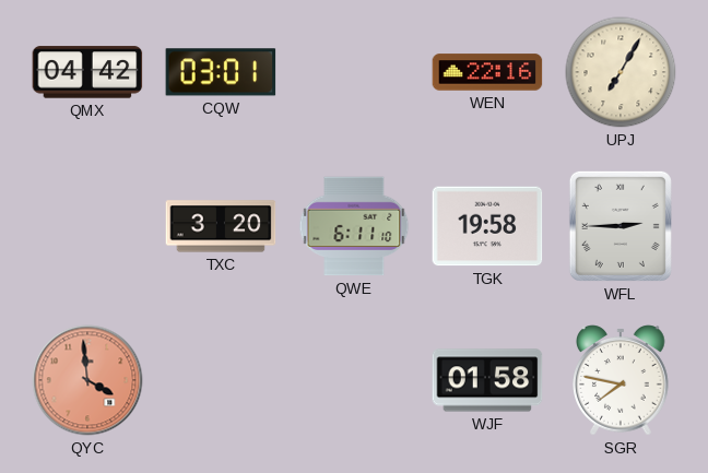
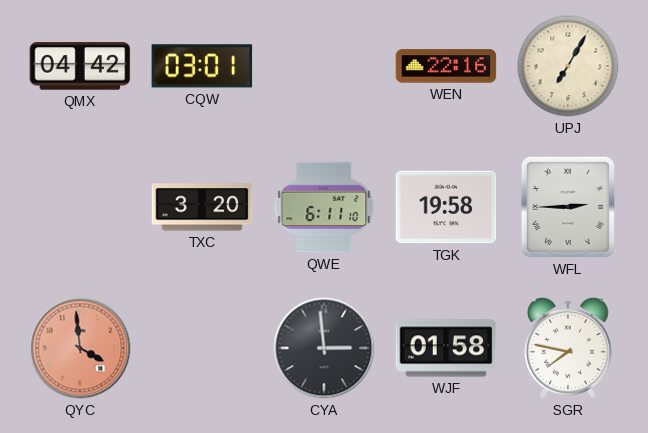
CYA: none -> 2:59 (324, 348)
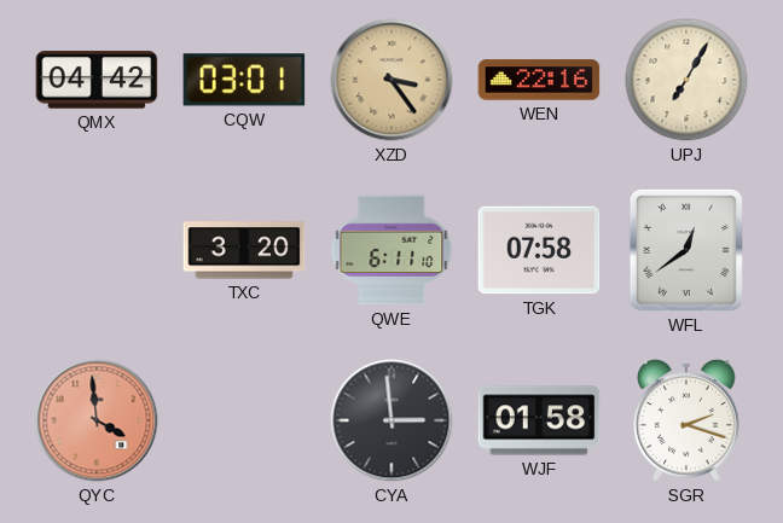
XZD: none -> 3:24 (391, 80)
TGK: 19:58 -> 07:58 (539, 250)
WFL: 2:45 -> 12:39 (686, 250)
SGR: 7:47 -> 2:18 (686, 420)
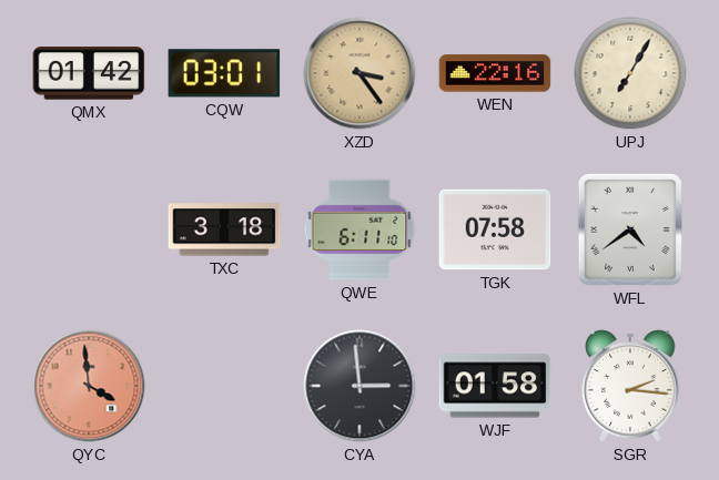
QMX: 04:42 -> 01:42 (89, 73)
TXC: 3:20 -> 3:18 (224, 229)
WFL: 12:39 -> 4:39 (630, 229)
SGR: 2:18 -> 2:16 (630, 386)
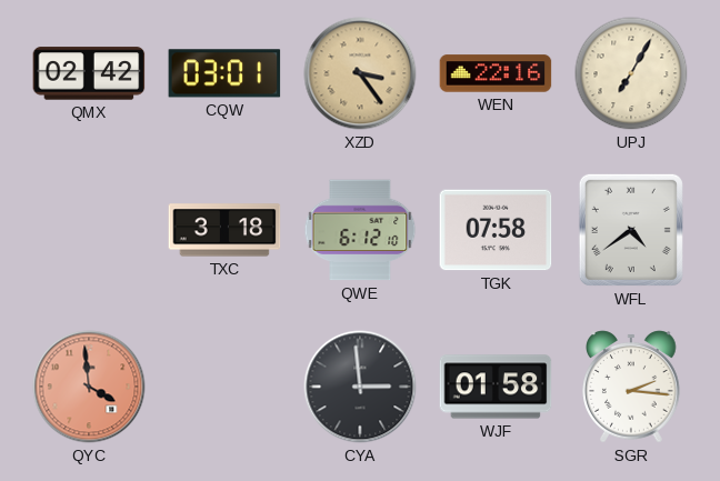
QMX: 01:42 -> 02:42 (89, 73)
QWE: 6:11 -> 6:12 (360, 230)
